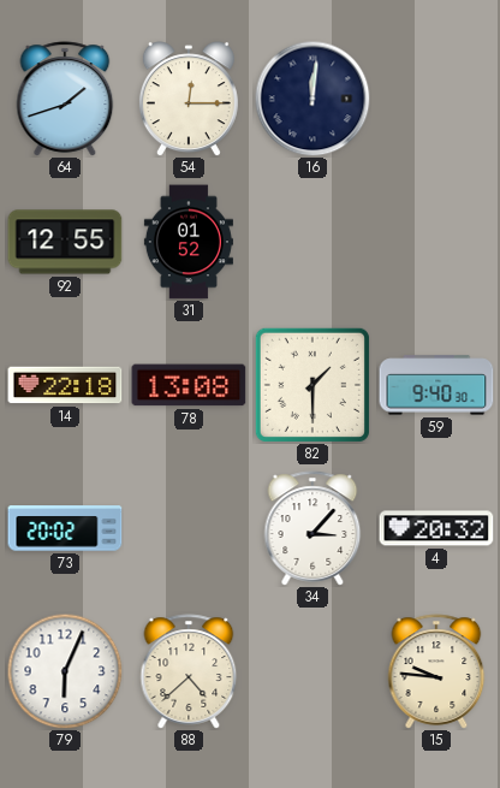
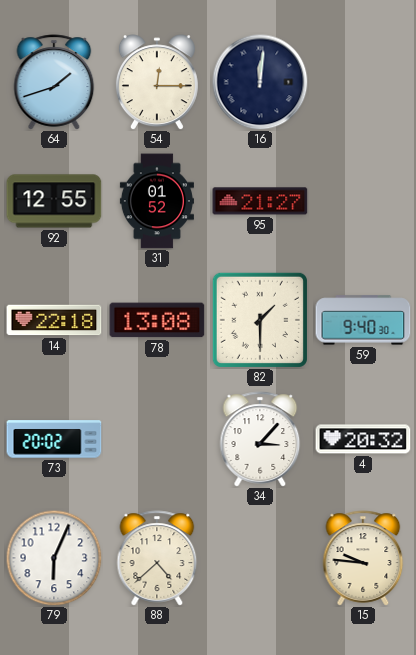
95: none -> 21:27 (260, 201)
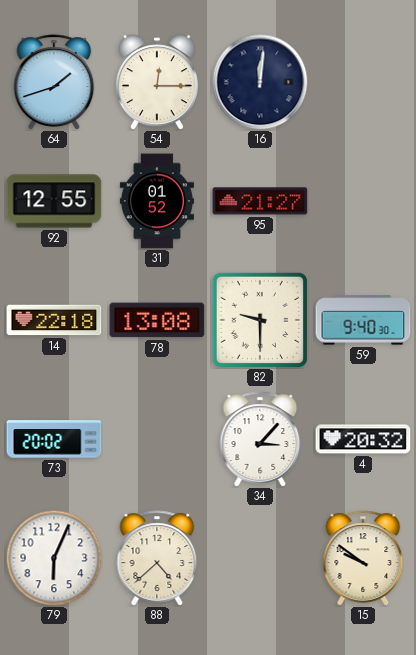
82: 1:30 -> 9:30 (260, 320)
15: 9:46 -> 9:51 (363, 558)
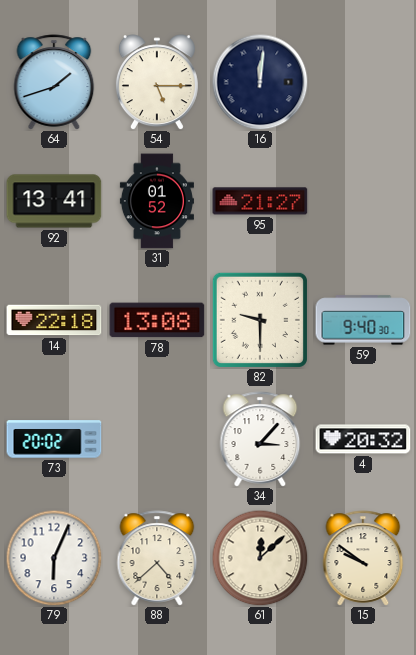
54: 12:15 -> 5:15 (157, 82)
92: 12:55 -> 13:41 (54, 201)
61: none -> 12:08 (260, 558)
